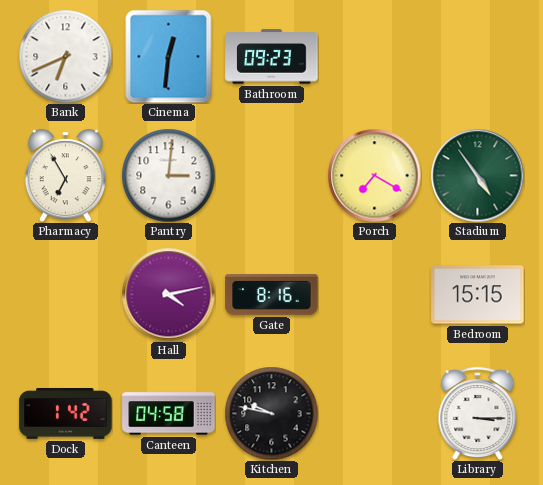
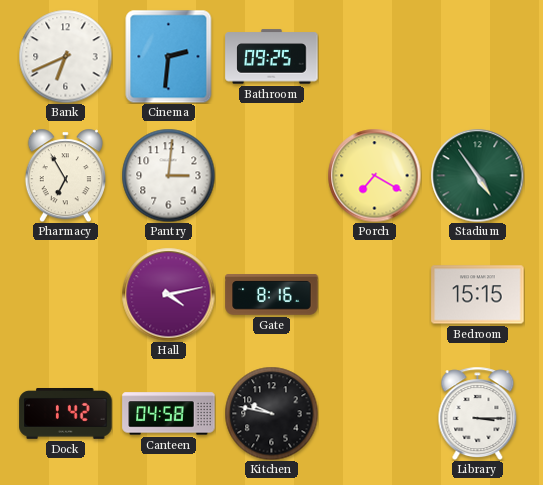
Cinema: 12:31 -> 2:31 (169, 56)
Bathroom: 09:23 -> 09:25 (272, 57)
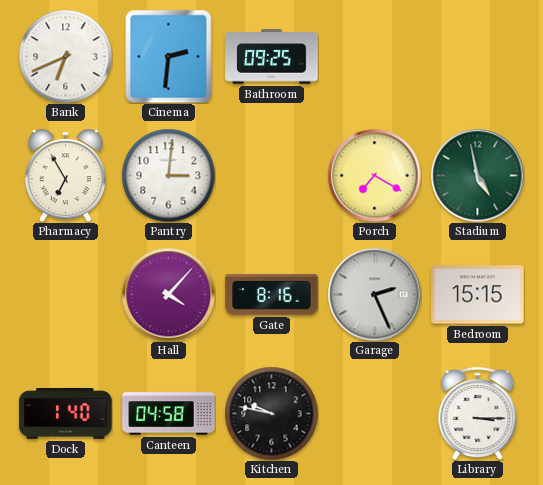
Stadium: 4:54 -> 4:58 (477, 175)
Hall: 4:13 -> 4:07 (168, 294)
Garage: none -> 2:26 (374, 294)
Dock: 1:42 -> 1:40 (66, 414)
